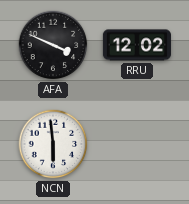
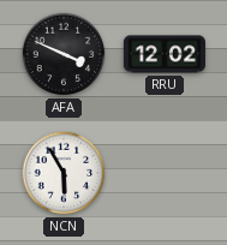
NCN: 5:59 -> 5:55 (64, 173)
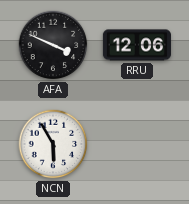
RRU: 12:02 -> 12:06 (137, 45)
